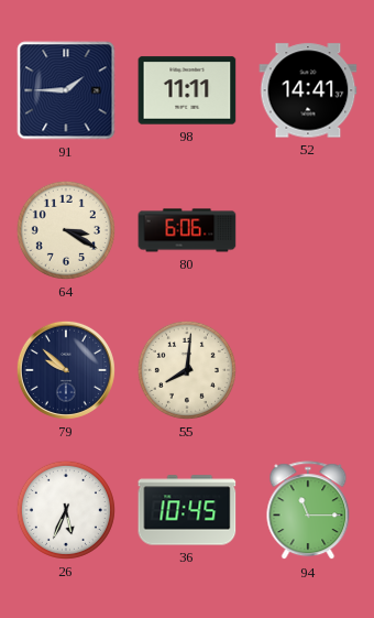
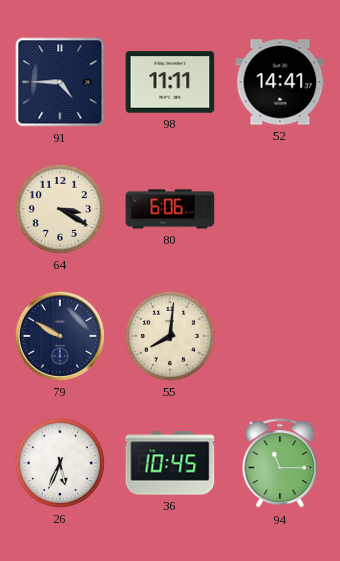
91: 1:45 -> 4:45 (60, 82)
79: 9:52 -> 9:50 (60, 336)
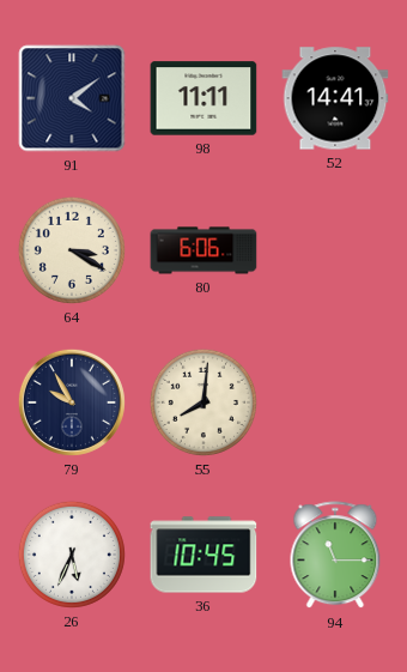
91: 4:45 -> 4:09 (72, 98)
79: 9:50 -> 9:55 (72, 402)
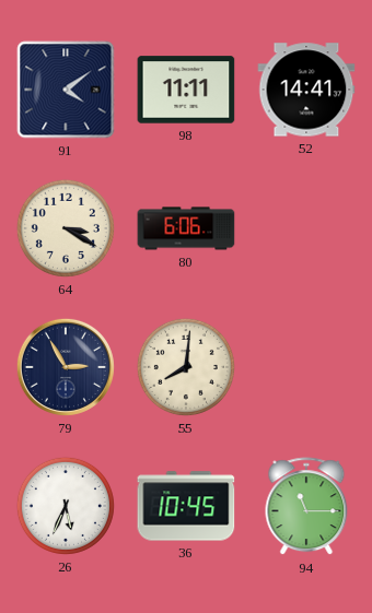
79: 9:55 -> 2:55 (66, 367)
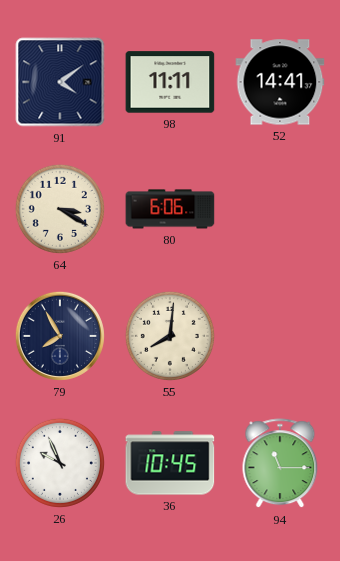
79: 2:55 -> 7:55 (60, 336)
26: 5:34 -> 9:56 (60, 463)
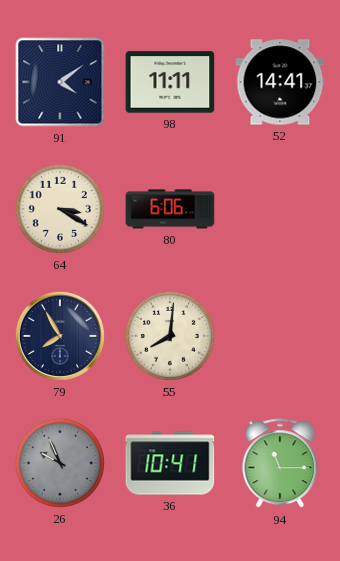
26 dial: white -> grey (60, 463)
36: 10:45 -> 10:41 (170, 463)
